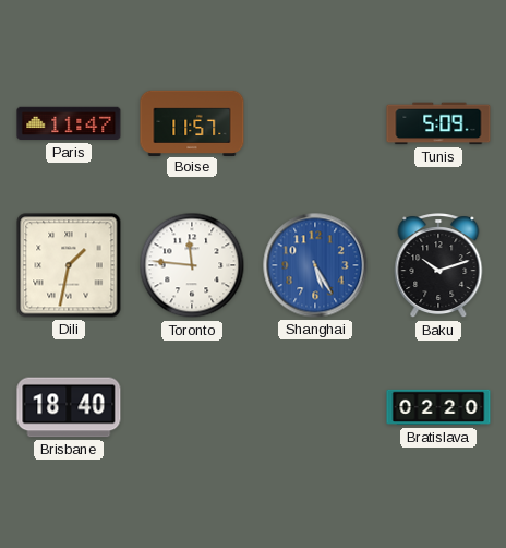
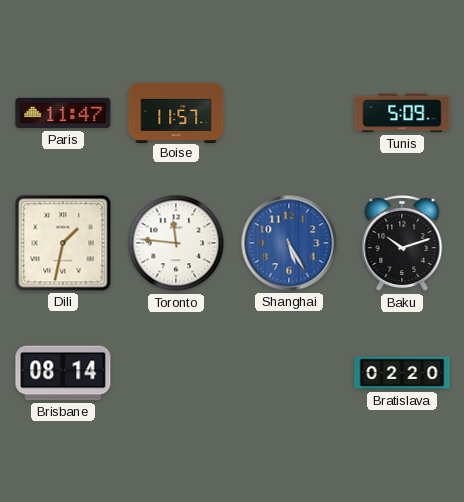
Brisbane: 18:40 -> 08:14 (63, 373)
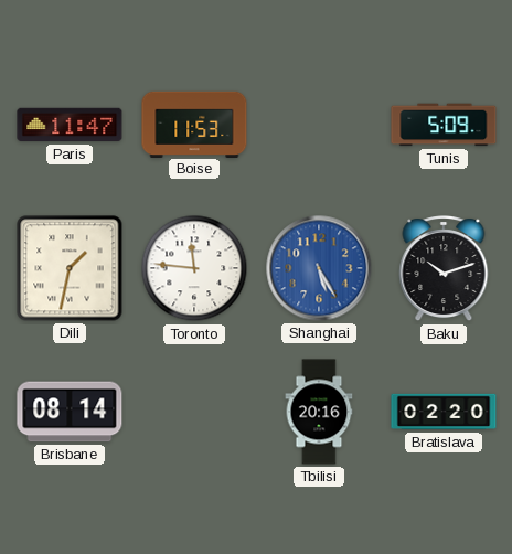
Boise: 11:57 -> 11:53 (194, 124)
Tbilisi: none -> 20:16 (319, 412)
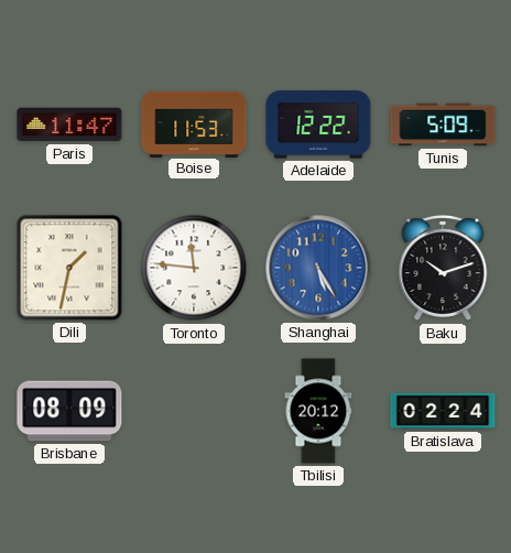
Adelaide: none -> 12:22 (318, 124)
Brisbane: 08:14 -> 08:09 (69, 411)
Tbilisi: 20:16 -> 20:12 (318, 411)
Bratislava: 02:20 -> 02:24 (443, 411)
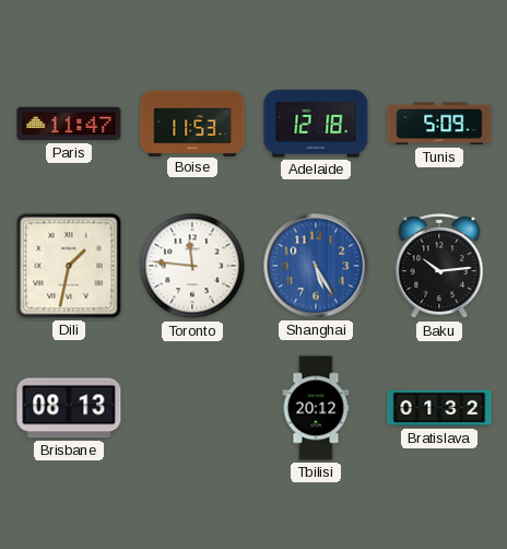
Adelaide: 12:22 -> 12:18 (316, 124)
Baku: 10:12 -> 10:14 (439, 267)
Brisbane: 08:09 -> 08:13 (69, 408)
Bratislava: 02:24 -> 01:32 (439, 408)
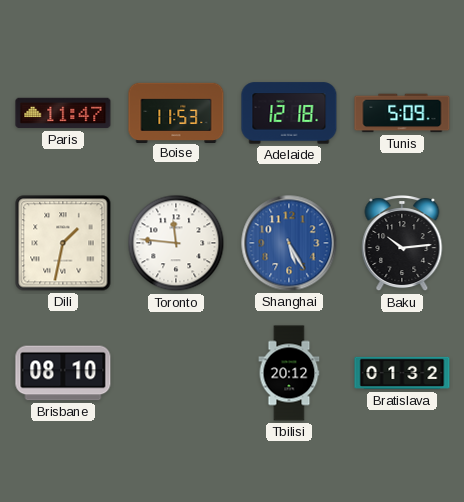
Brisbane: 08:13 -> 08:10 (63, 373)
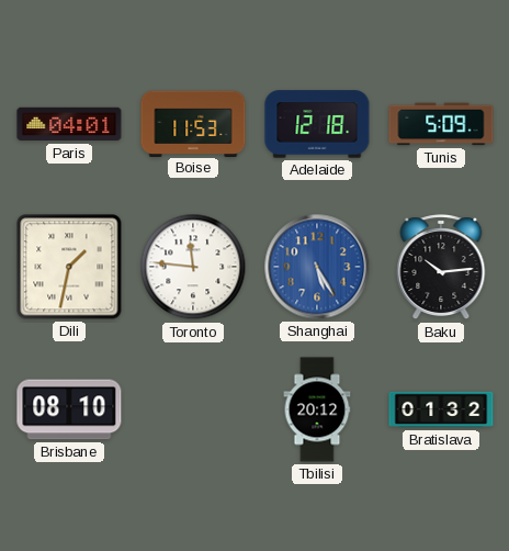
Paris: 11:47 -> 04:01 (69, 124)
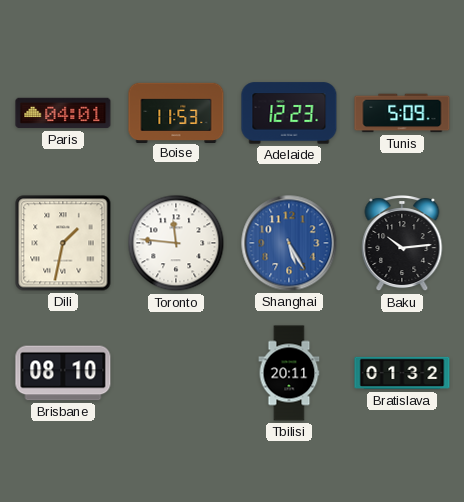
Adelaide: 12:18 -> 12:23 (289, 113)
Tbilisi: 20:12 -> 20:11 (289, 373)
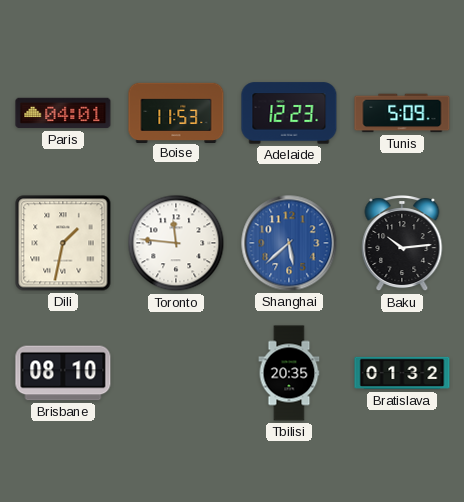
Shanghai: 5:25 -> 5:38 (289, 243)
Tbilisi: 20:11 -> 20:35 (289, 373)
